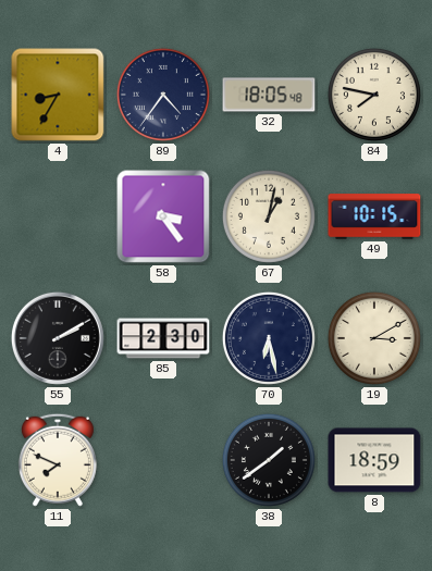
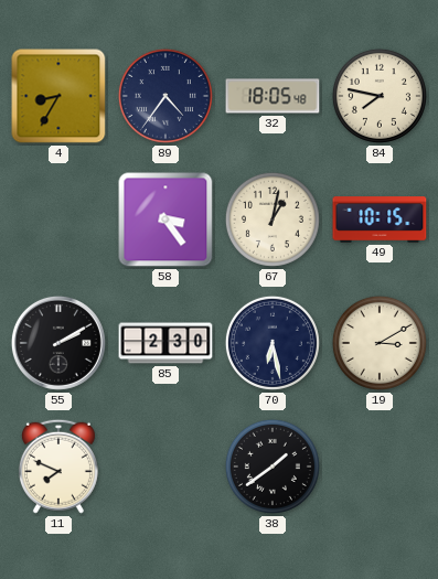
8: 18:59 -> none (374, 460)
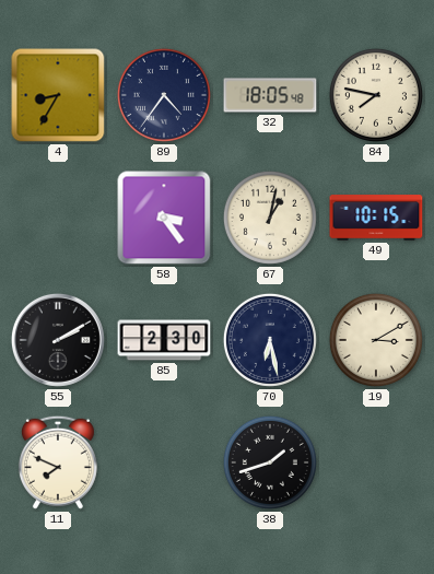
38: 1:39 -> 1:42 (270, 462)
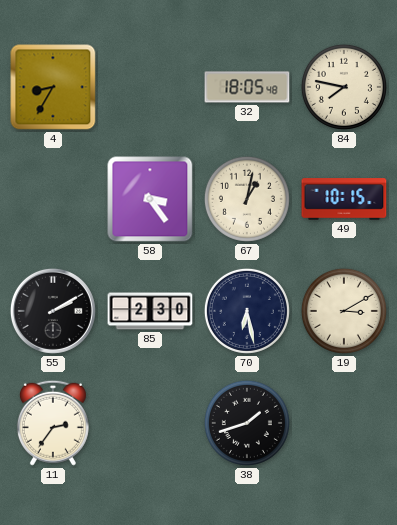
89: 4:36 -> none (164, 95)
11: 7:49 -> 2:36 (53, 423)
